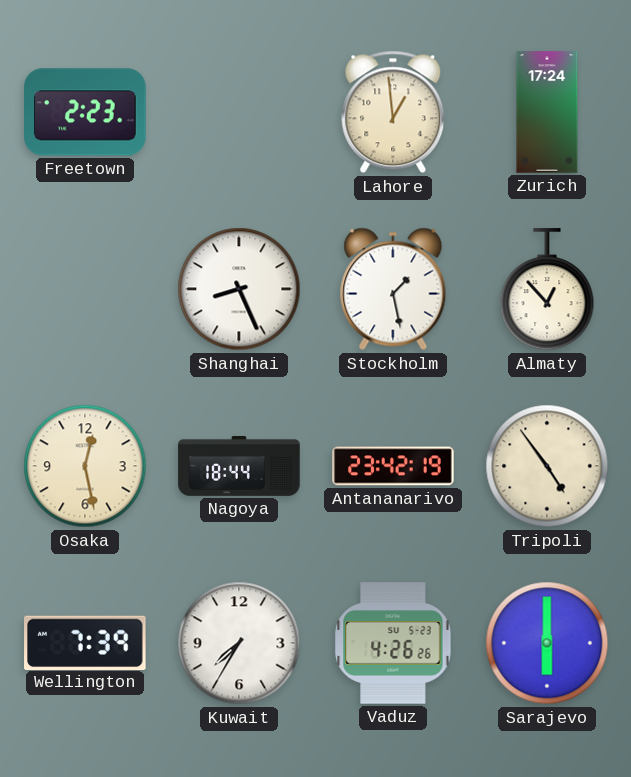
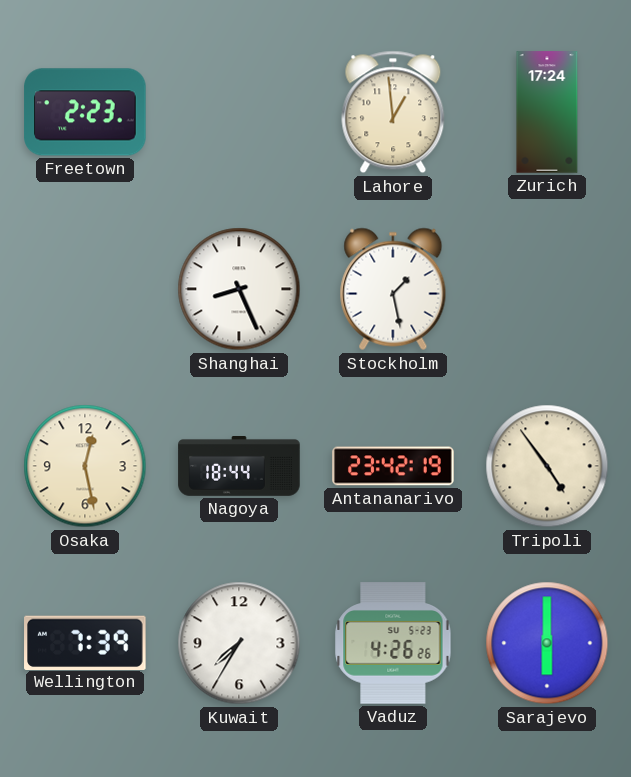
Almaty: 12:53 -> none (547, 290)
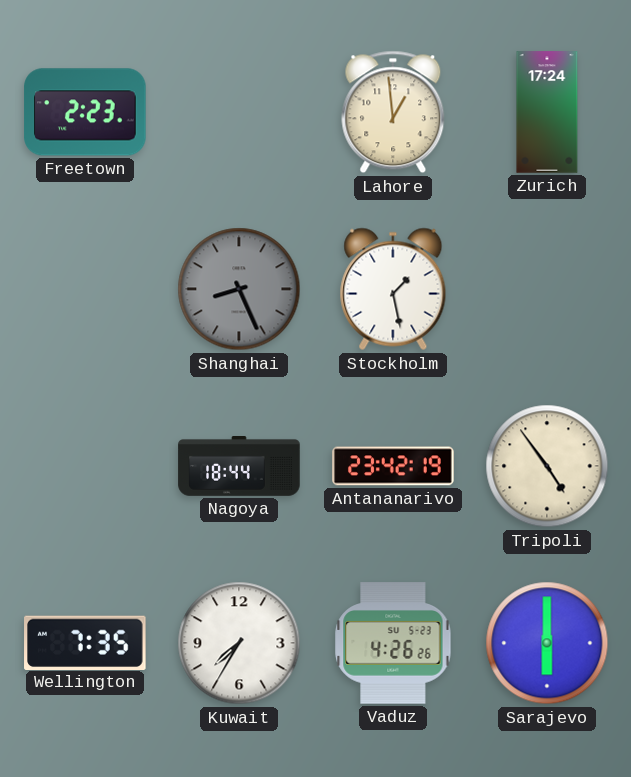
Shanghai dial: white -> grey (239, 289)
Osaka: 12:28 -> none (85, 466)
Wellington: 7:39 -> 7:35 (85, 642)
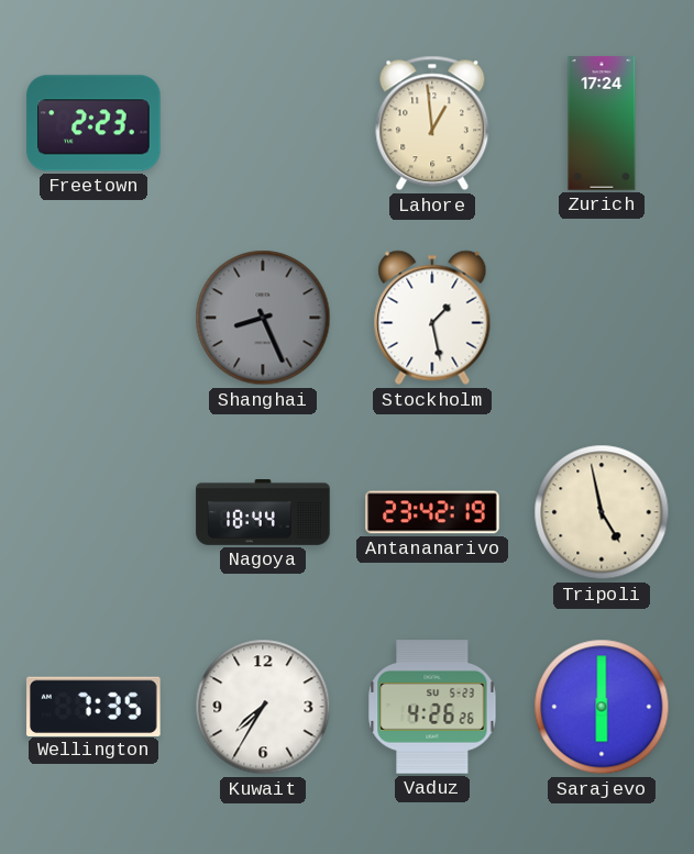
Tripoli: 4:54 -> 4:58 (602, 512)
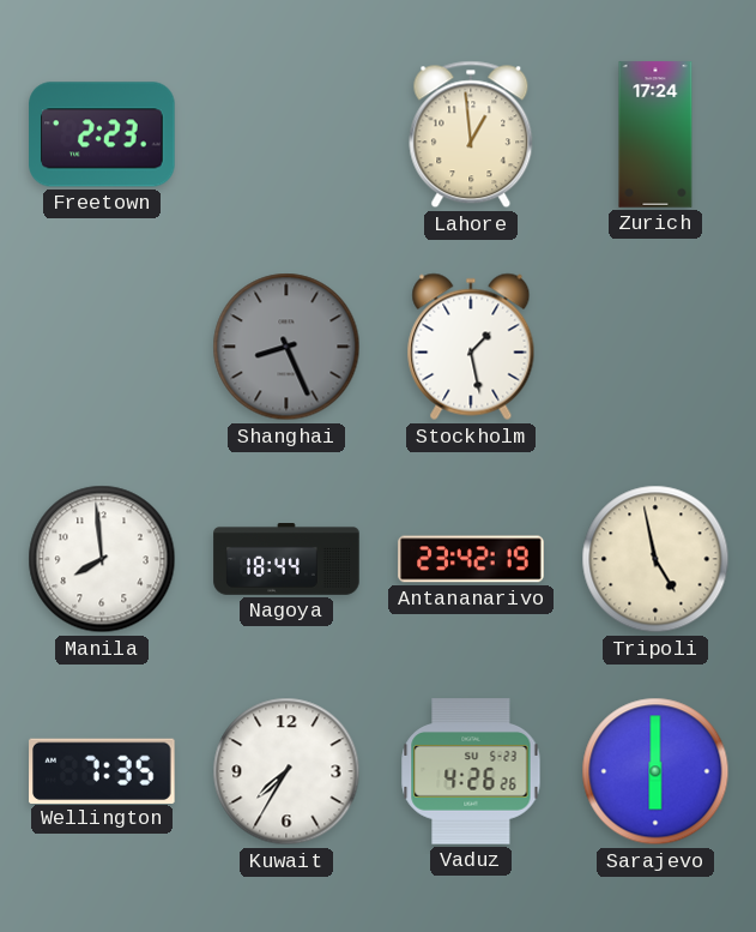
Manila: none -> 7:59 (102, 559)
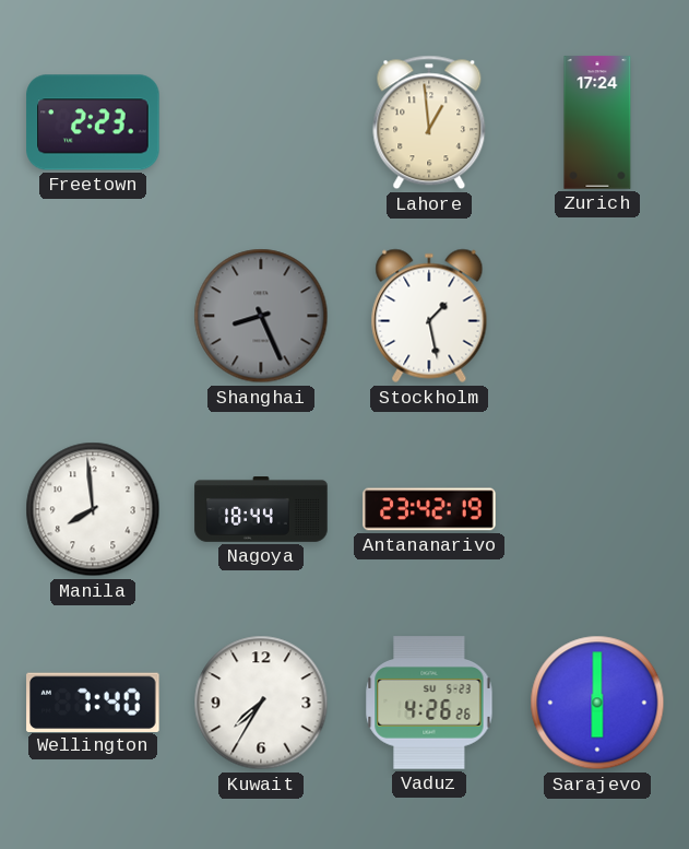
Tripoli: 4:58 -> none (655, 559)
Wellington: 7:35 -> 7:40 (93, 701)
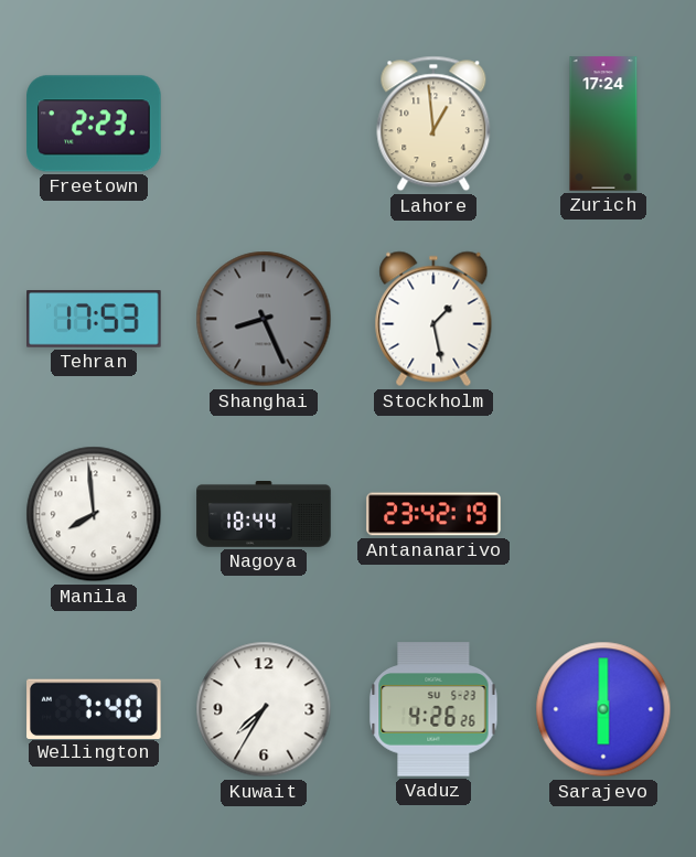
Tehran: none -> 17:53 (94, 319)
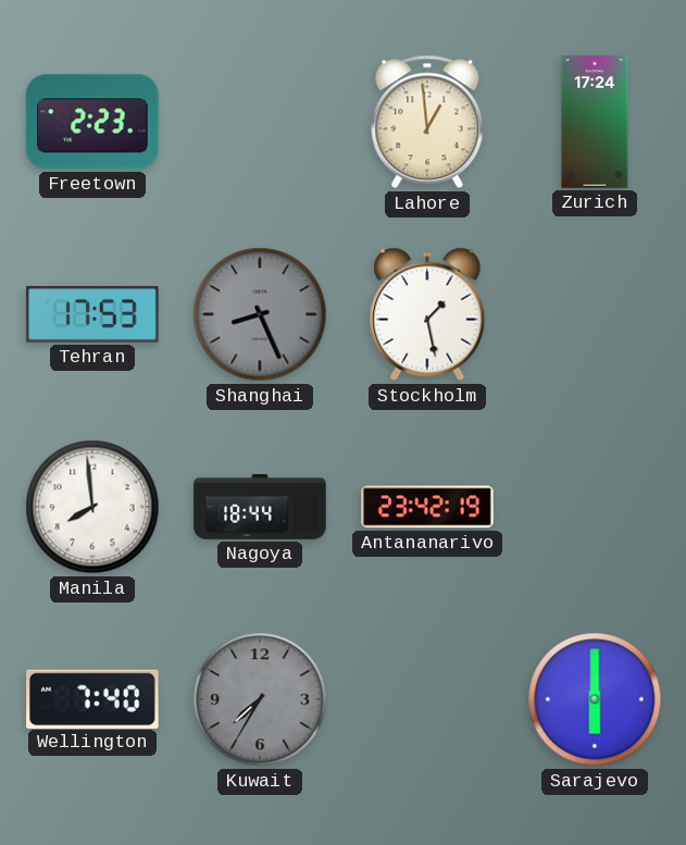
Kuwait dial: white -> grey (260, 699)
Vaduz: 4:26 -> none (433, 709)
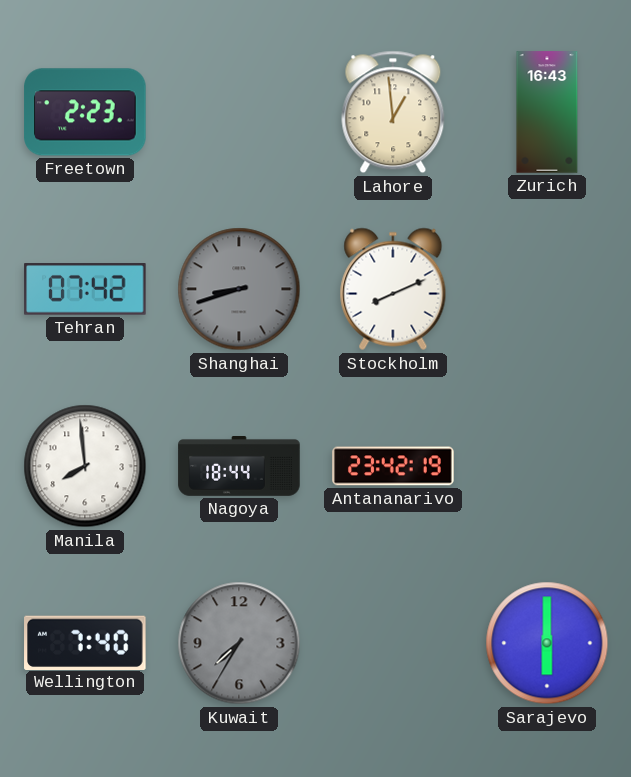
Zurich: 17:24 -> 16:43 (547, 112)
Tehran: 17:53 -> 07:42 (85, 289)
Shanghai: 8:26 -> 8:42 (239, 289)
Stockholm: 1:28 -> 8:11 (393, 289)
